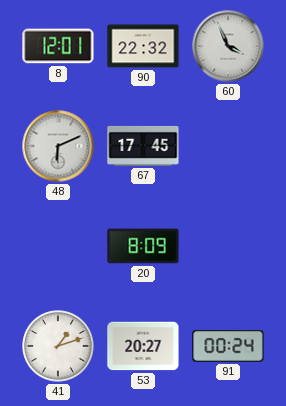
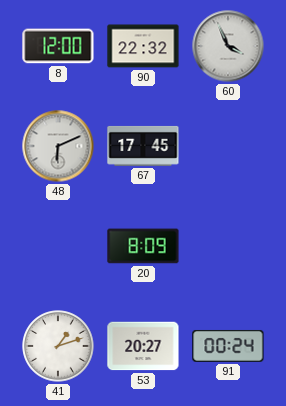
8: 12:01 -> 12:00 (58, 46)
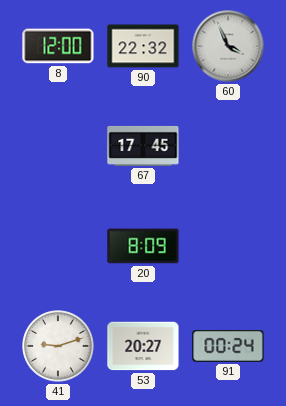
48: 6:11 -> none (58, 146)
41: 1:12 -> 9:12 (58, 346)
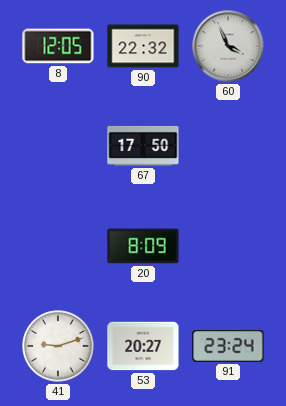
8: 12:00 -> 12:05 (58, 46)
67: 17:45 -> 17:50 (143, 146)
91: 00:24 -> 23:24 (228, 346)
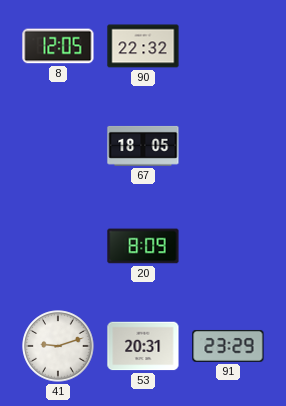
60: 3:56 -> none (228, 46)
67: 17:50 -> 18:05 (143, 146)
53: 20:27 -> 20:31 (143, 346)
91: 23:24 -> 23:29 (228, 346)
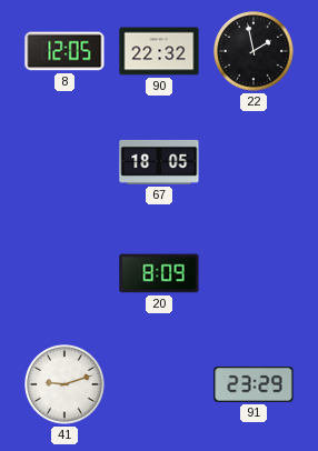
22: none -> 1:58 (254, 51)
53: 20:31 -> none (143, 346)
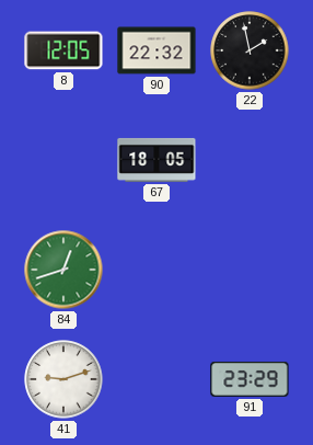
84: none -> 12:42 (63, 270)
20: 8:09 -> none (159, 273)
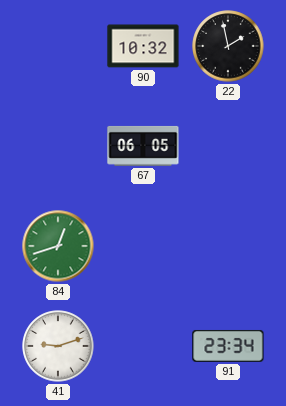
8: 12:05 -> none (63, 50)
90: 22:32 -> 10:32 (143, 46)
67: 18:05 -> 06:05 (143, 146)
91: 23:29 -> 23:34 (228, 346)
